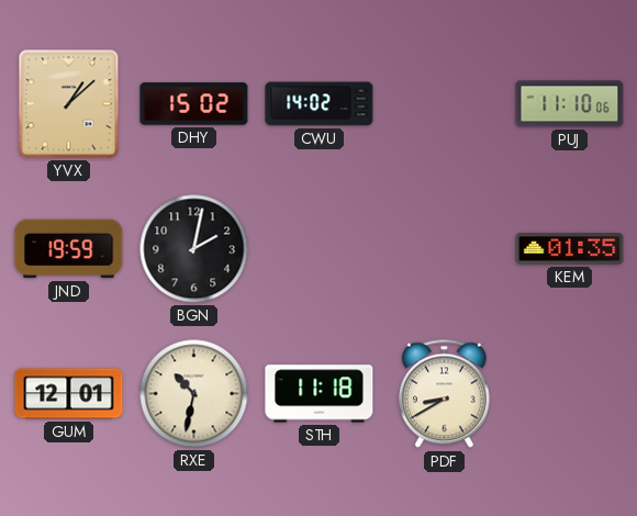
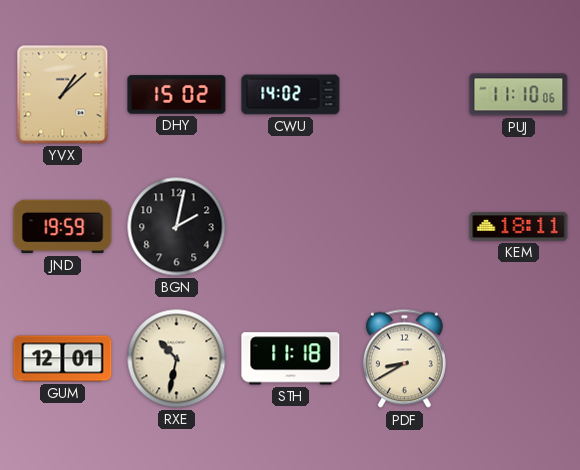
KEM: 01:35 -> 18:11 (519, 227)
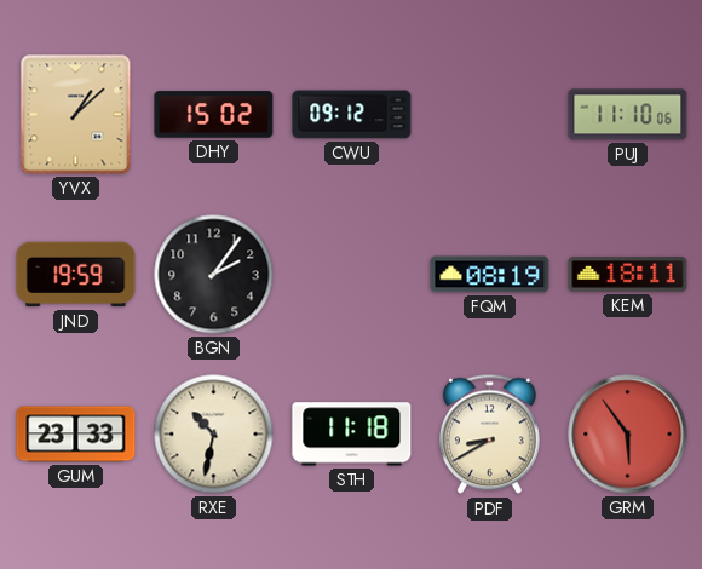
CWU: 14:02 -> 09:12 (352, 115)
BGN: 2:02 -> 2:06 (214, 275)
FQM: none -> 08:19 (490, 275)
GUM: 12:01 -> 23:33 (76, 435)
GRM: none -> 5:54 (628, 435)
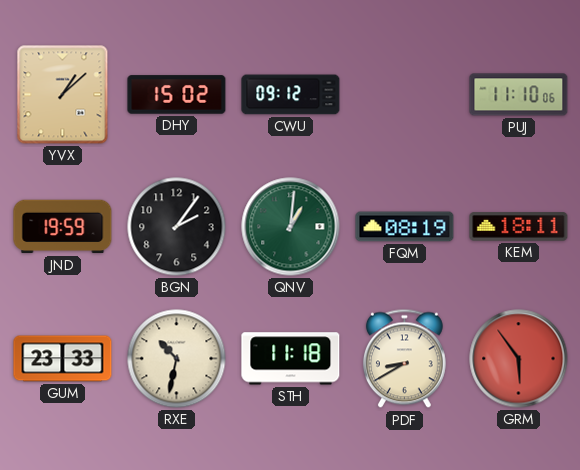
QNV: none -> 1:01 (291, 227)
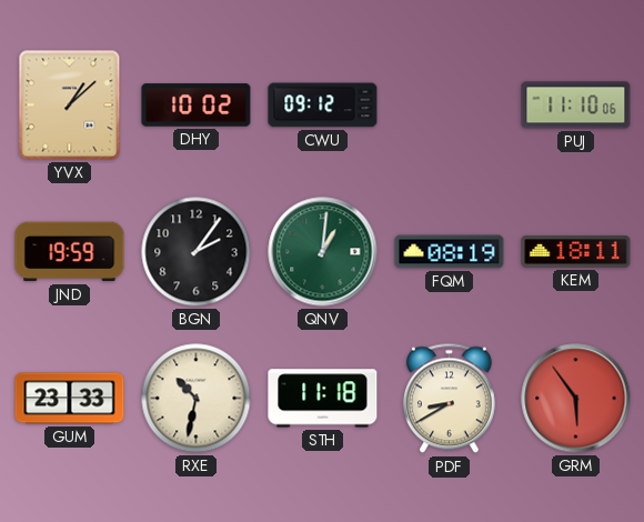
DHY: 15:02 -> 10:02 (197, 106)
